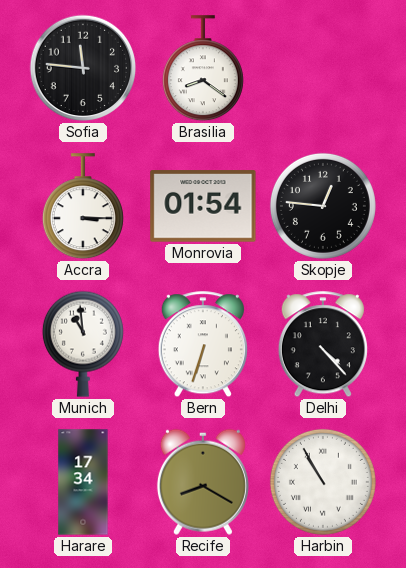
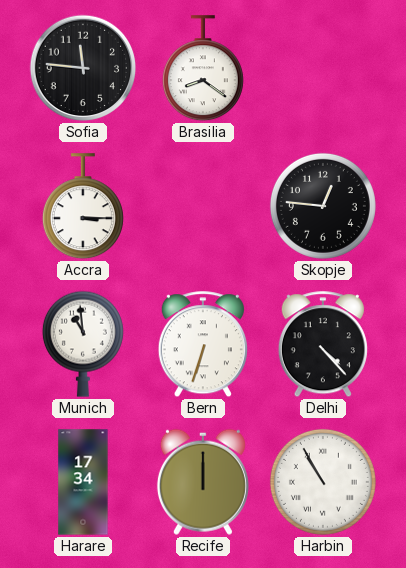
Monrovia: 01:54 -> none (203, 206)
Recife: 8:20 -> 12:00 (203, 482)
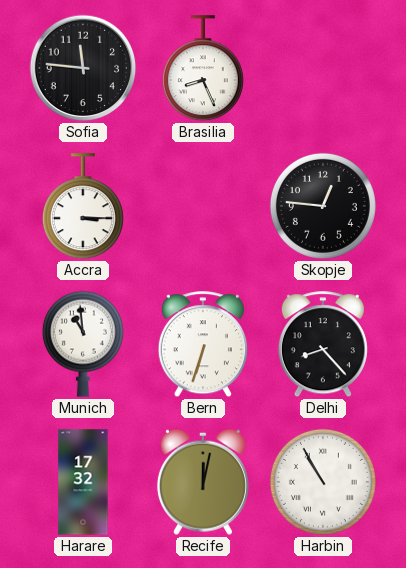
Brasilia: 8:21 -> 8:26 (203, 69)
Delhi: 4:23 -> 8:23 (323, 345)
Harare: 17:34 -> 17:32 (83, 482)
Recife: 12:00 -> 12:02 (203, 482)
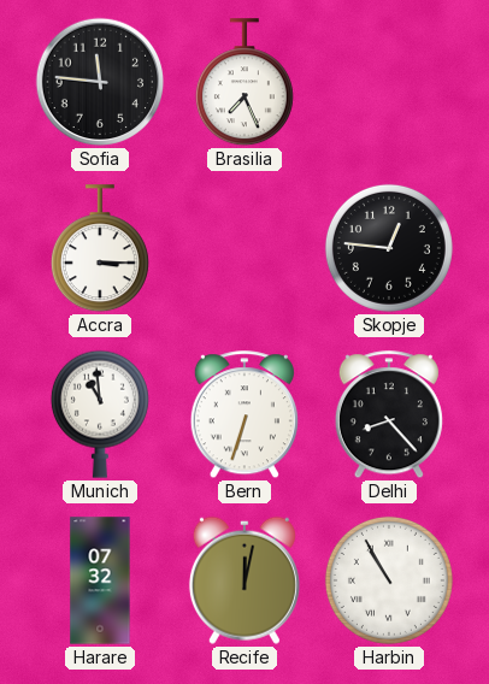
Brasilia: 8:26 -> 7:26 (244, 83)
Harare: 17:32 -> 07:32 (100, 580)
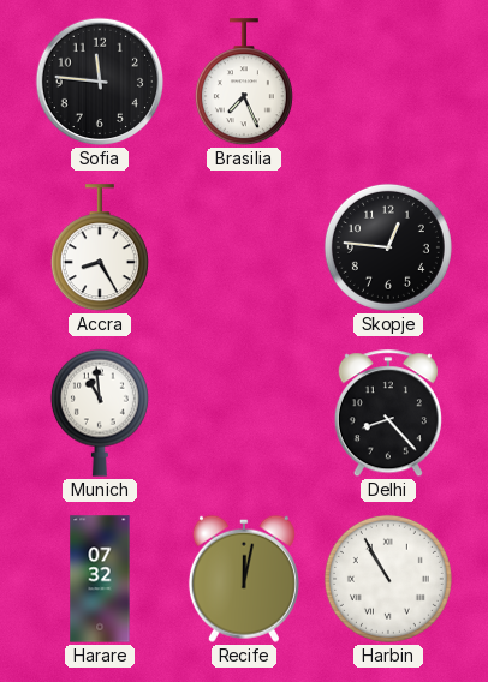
Accra: 3:15 -> 8:25 (100, 249)
Bern: 6:33 -> none (244, 415)
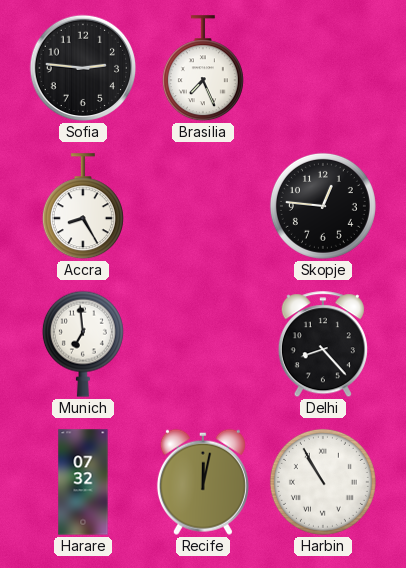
Sofia: 11:46 -> 2:46 (83, 68)
Munich: 10:59 -> 6:59 (83, 344)
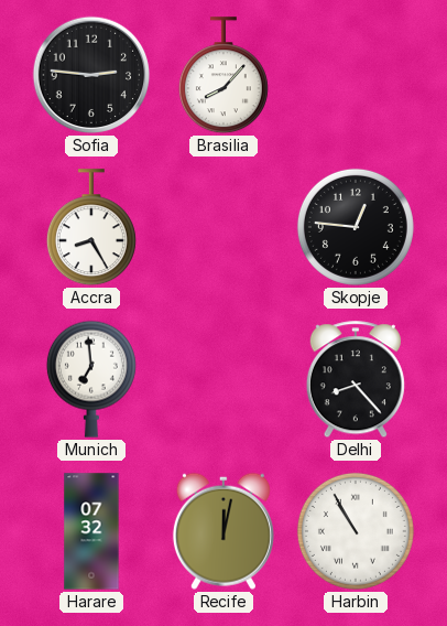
Brasilia: 7:26 -> 8:07 (223, 76)
